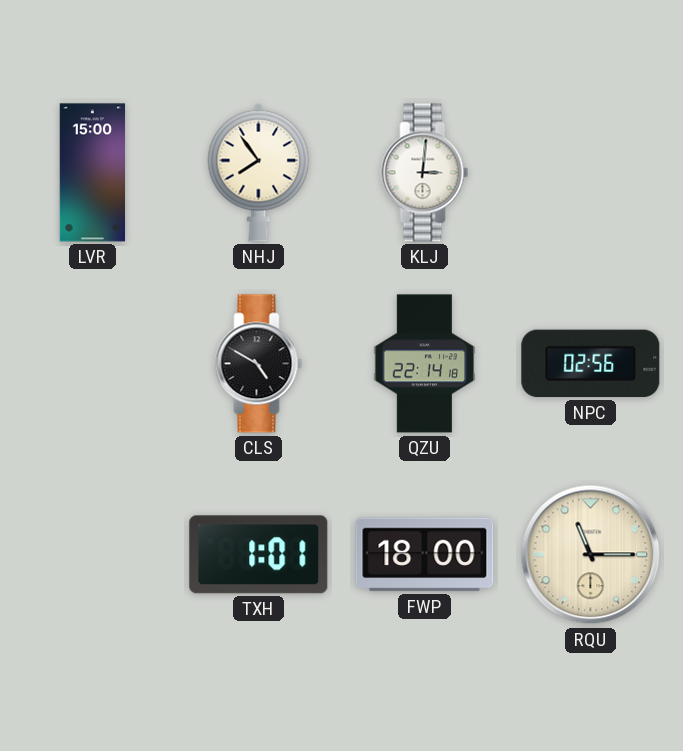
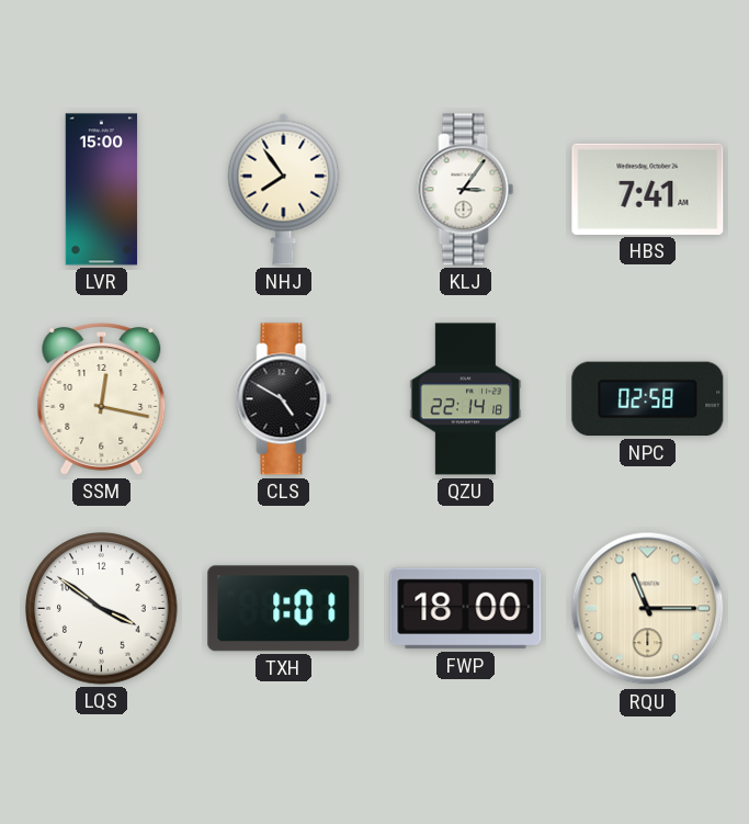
KLJ: 3:01 -> 3:06 (466, 190)
HBS: none -> 7:41 (648, 189)
SSM: none -> 12:17 (102, 398)
NPC: 02:56 -> 02:58 (648, 399)
LQS: none -> 3:51 (102, 609)
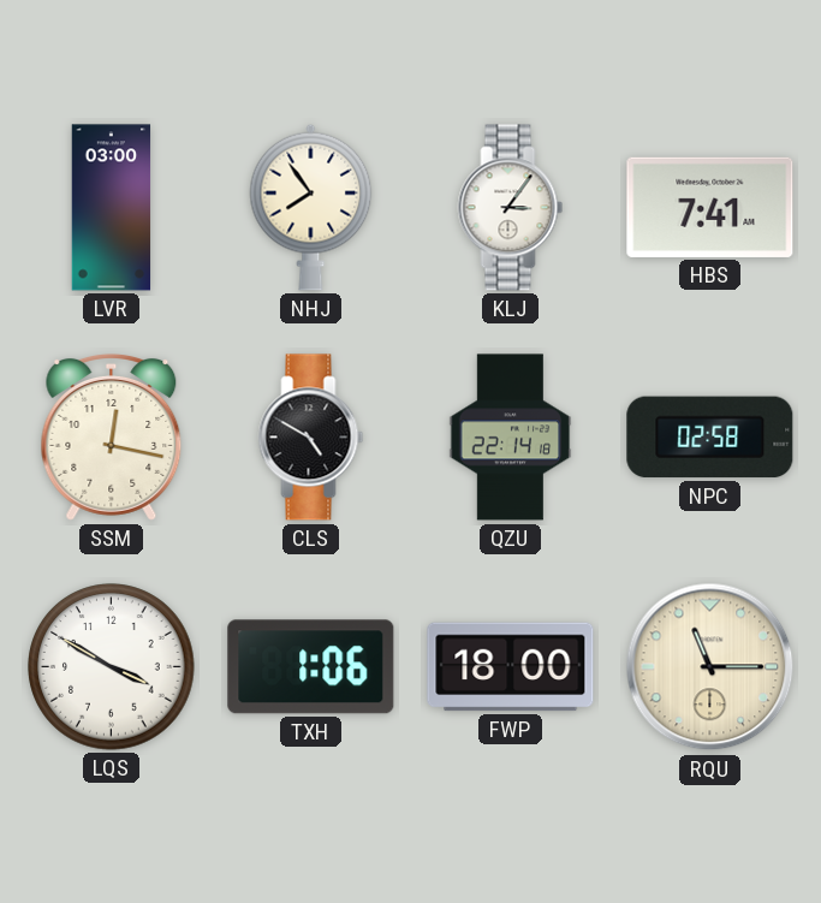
LVR: 15:00 -> 03:00 (112, 208)
LQS: 3:51 -> 3:50 (112, 667)
TXH: 1:01 -> 1:06 (311, 667)
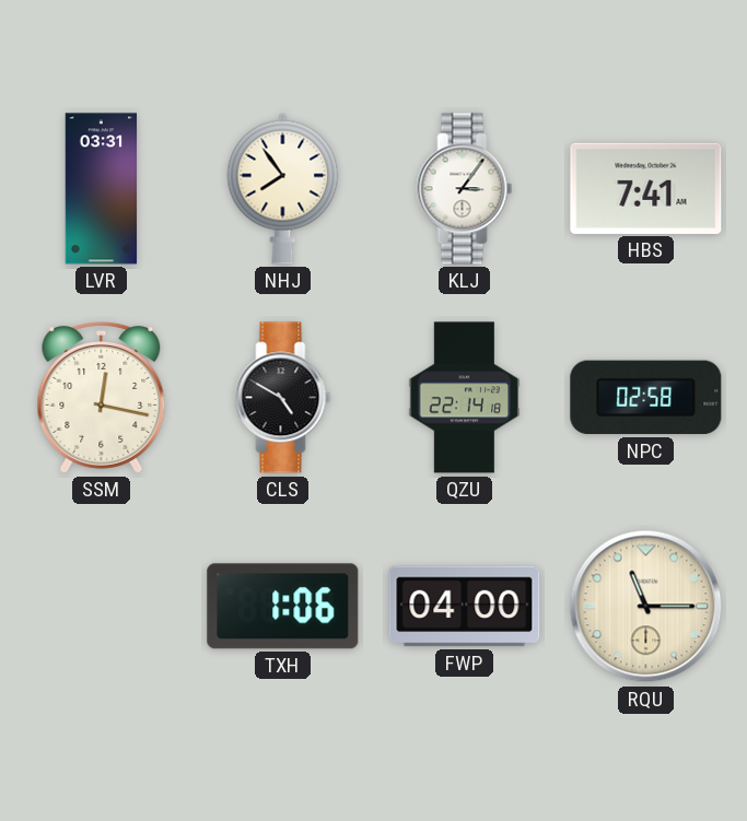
LVR: 03:00 -> 03:31 (102, 189)
LQS: 3:50 -> none (112, 667)
FWP: 18:00 -> 04:00 (465, 607)
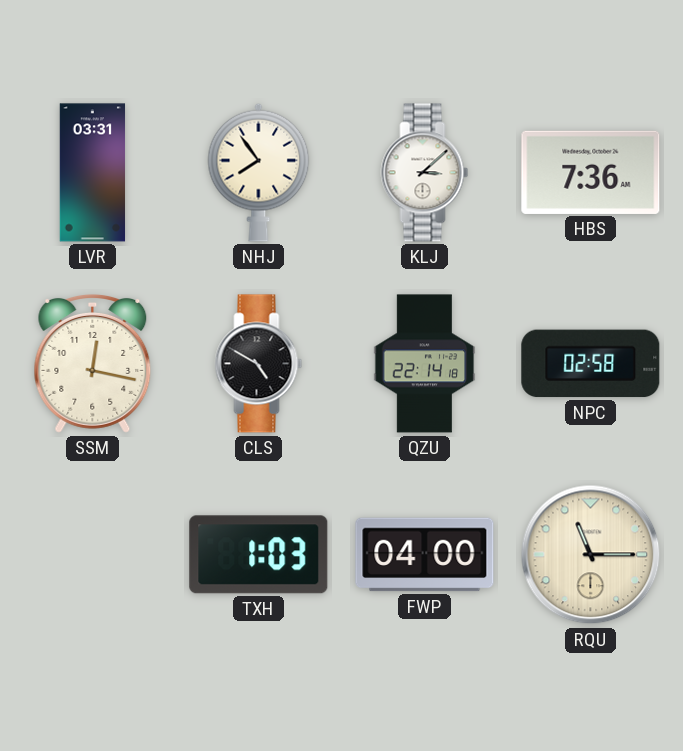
KLJ: 3:06 -> 3:08 (425, 173)
HBS: 7:41 -> 7:36 (591, 172)
TXH: 1:06 -> 1:03 (259, 555)
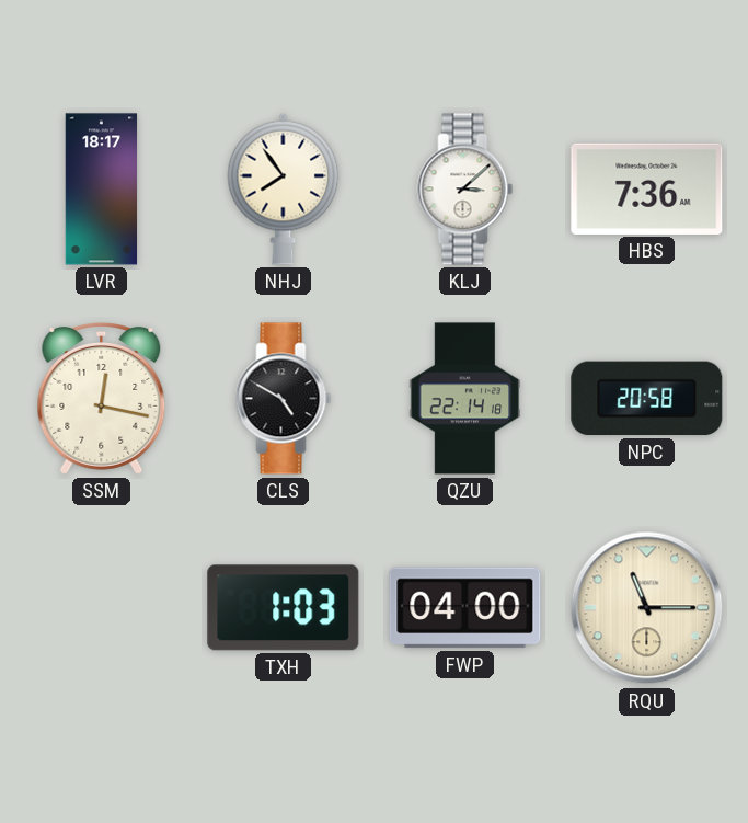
LVR: 03:31 -> 18:17 (102, 190)
NPC: 02:58 -> 20:58 (647, 399)
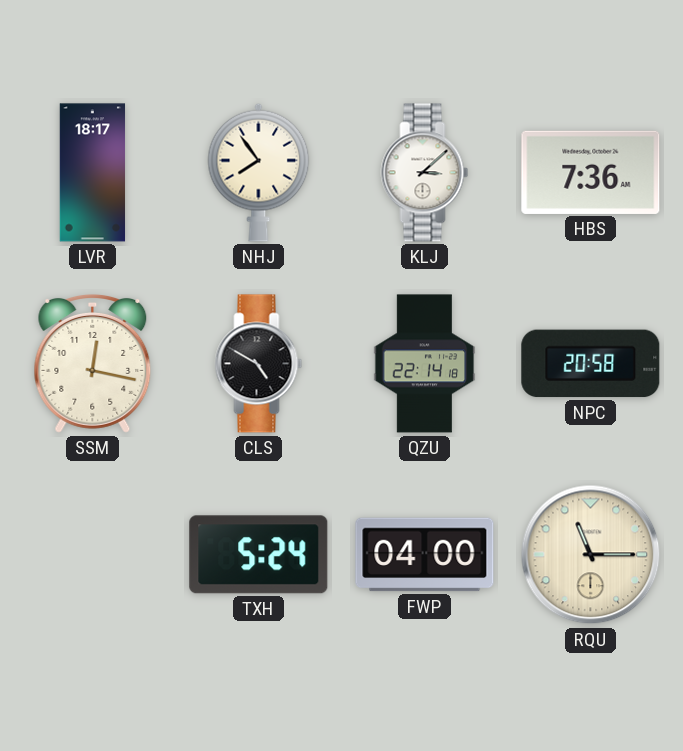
TXH: 1:03 -> 5:24 (259, 555)
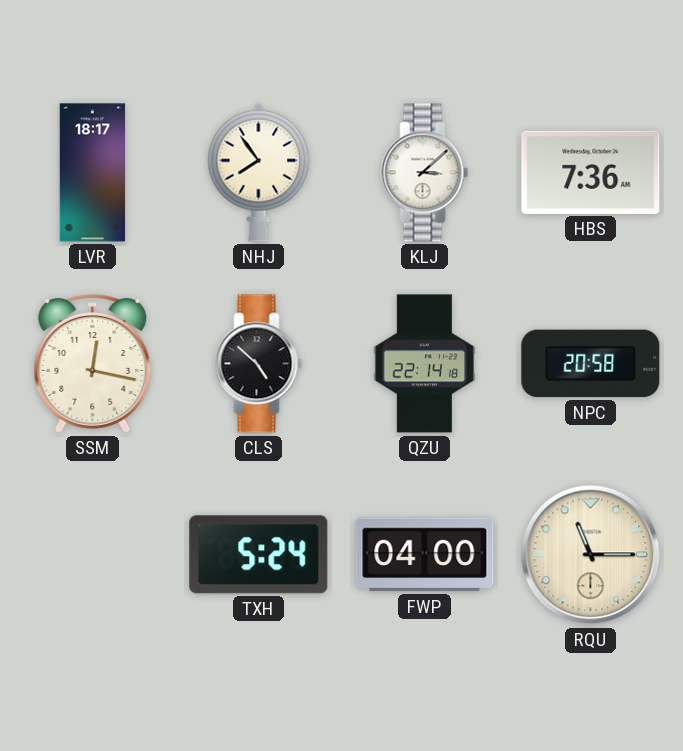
CLS: 4:50 -> 4:52 (259, 364)
